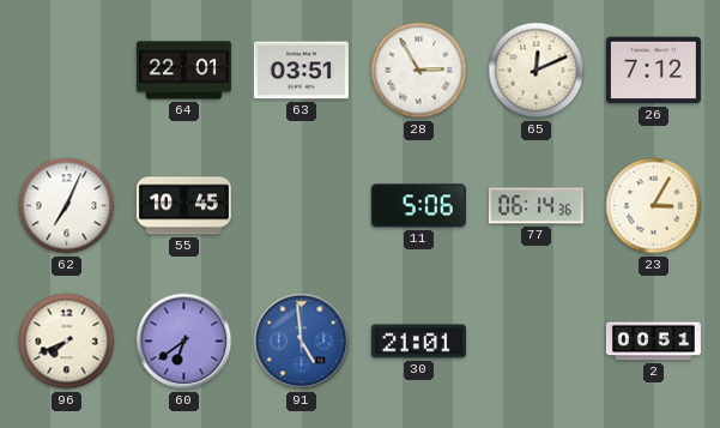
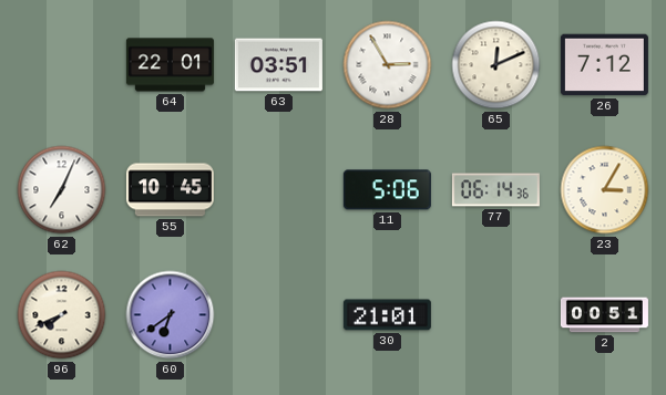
91: 4:59 -> none (302, 342)
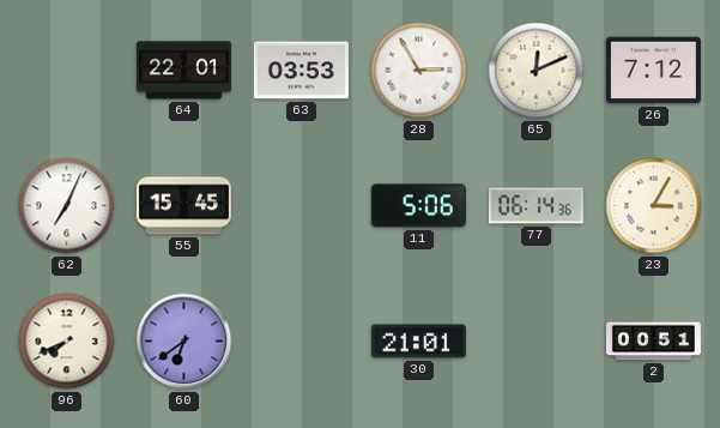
63: 03:51 -> 03:53 (301, 71)
55: 10:45 -> 15:45 (183, 206)
